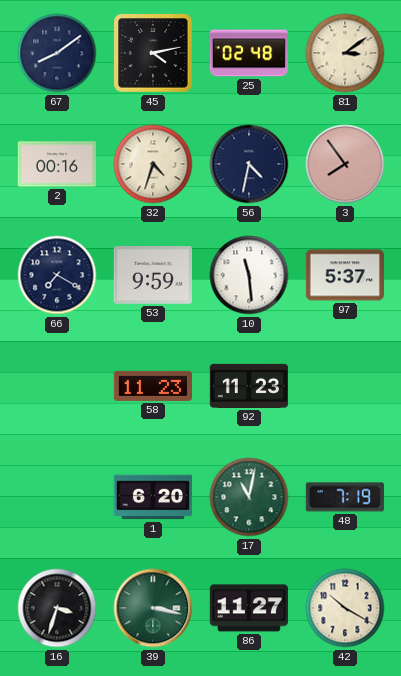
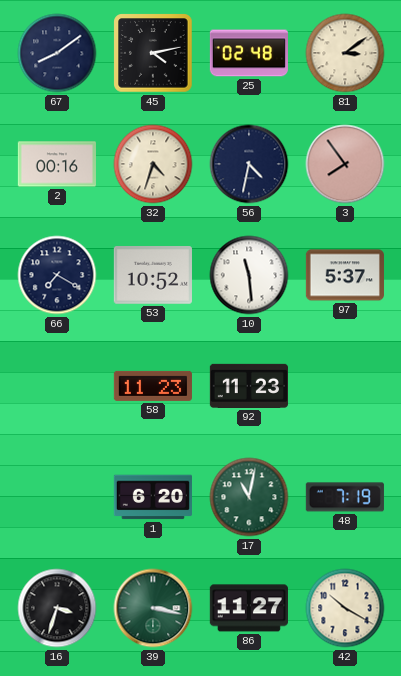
53: 9:59 -> 10:52 (153, 275)
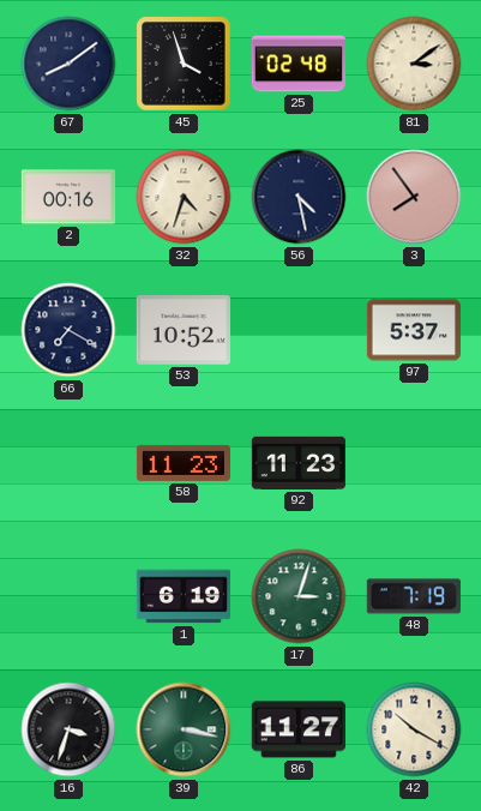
45: 4:13 -> 3:57 (184, 64)
56: 4:32 -> 4:28 (299, 197)
10: 11:29 -> none (249, 275)
1: 6:20 -> 6:19 (184, 596)
17: 11:02 -> 3:03 (299, 596)
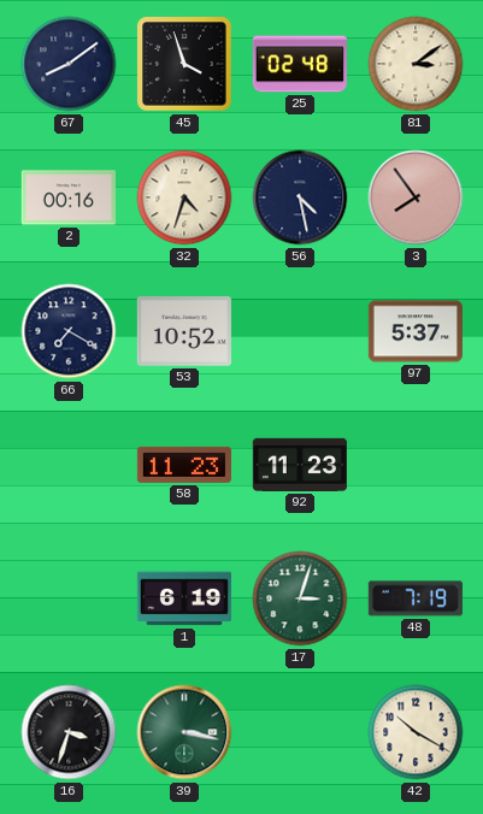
86: 11:27 -> none (299, 729)
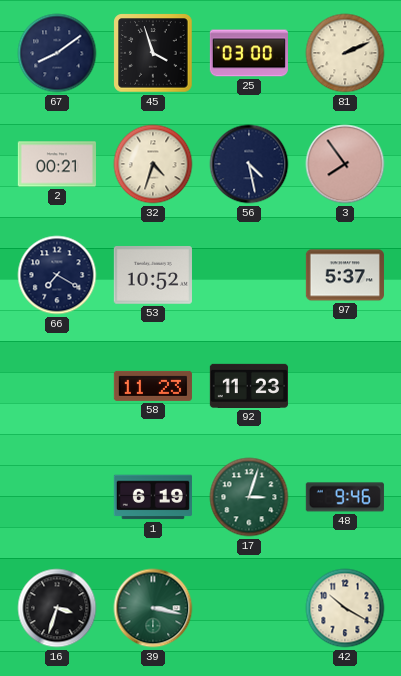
25: 02:48 -> 03:00 (249, 53)
81: 3:09 -> 2:11 (345, 53)
2: 00:16 -> 00:21 (57, 164)
48: 7:19 -> 9:46 (345, 497)
